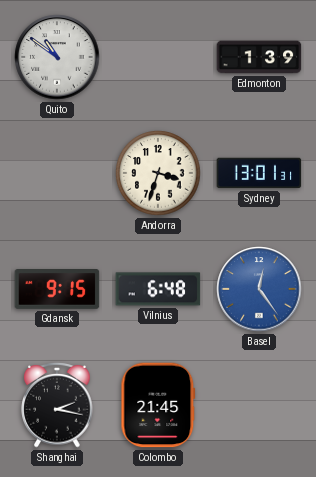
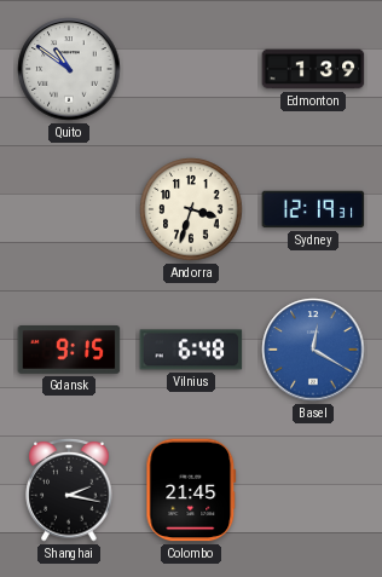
Sydney: 13:01 -> 12:19 (313, 209)
Basel: 12:24 -> 12:20 (313, 350)
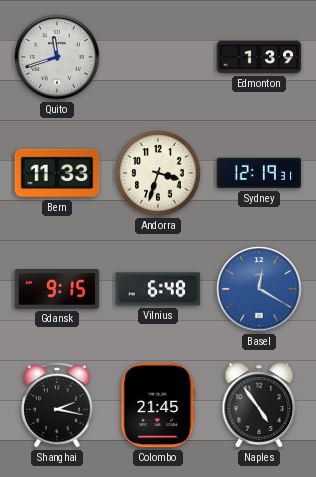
Quito: 10:51 -> 11:42 (57, 57)
Bern: none -> 11:33 (57, 173)
Naples: none -> 4:54 (259, 405)
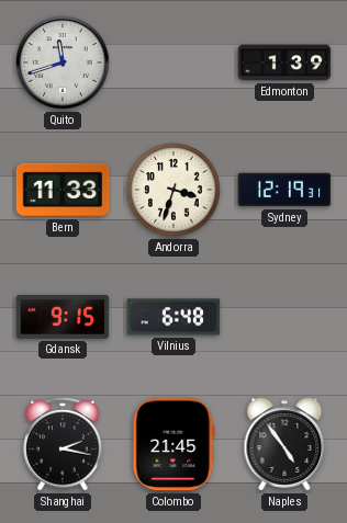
Basel: 12:20 -> none (259, 289)
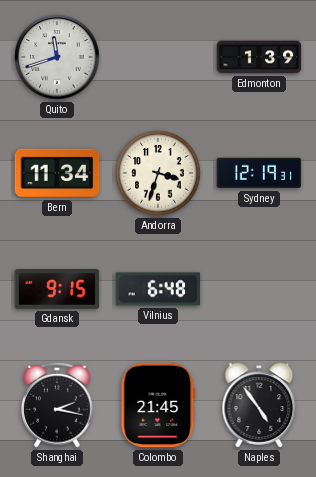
Bern: 11:33 -> 11:34 (57, 173)
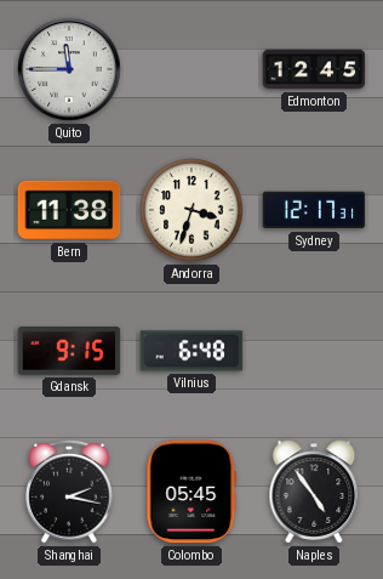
Quito: 11:42 -> 11:45 (69, 69)
Edmonton: 1:39 -> 12:45 (314, 69)
Bern: 11:34 -> 11:38 (69, 210)
Sydney: 12:19 -> 12:17 (314, 210)
Colombo: 21:45 -> 05:45 (191, 492)
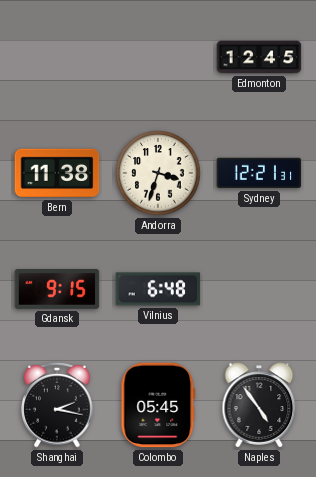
Quito: 11:45 -> none (69, 69)
Sydney: 12:17 -> 12:21 (259, 173)
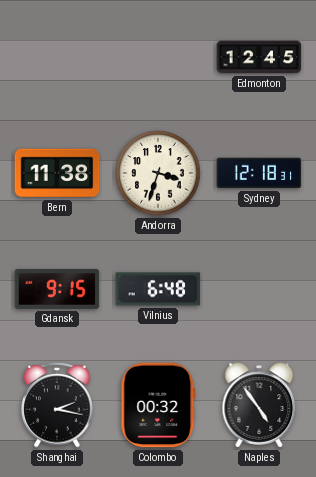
Sydney: 12:21 -> 12:18 (259, 173)
Colombo: 05:45 -> 00:32 (158, 405)
